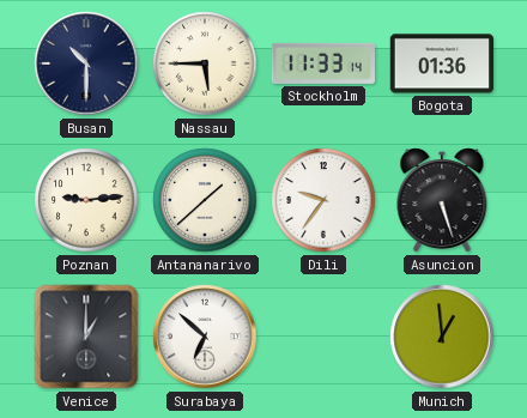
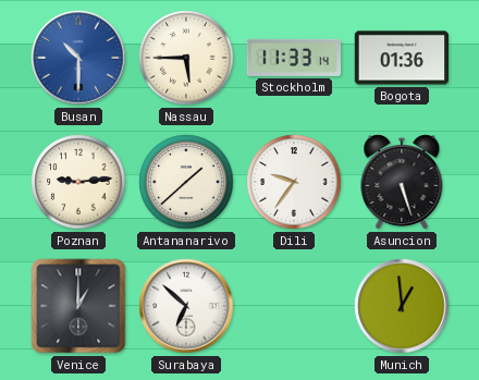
Busan dial: navy -> blue (78, 58)
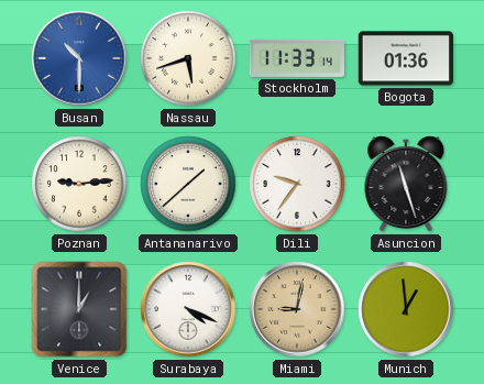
Nassau: 5:45 -> 5:42 (188, 58)
Asuncion: 5:27 -> 11:27 (406, 185)
Surabaya: 6:52 -> 4:19 (188, 309)
Miami: none -> 9:02 (297, 309)
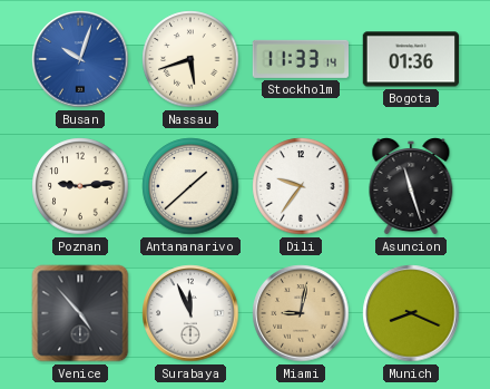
Busan: 10:30 -> 10:03 (80, 59)
Venice: 1:00 -> 4:53 (80, 313)
Surabaya: 4:19 -> 11:56 (190, 313)
Munich: 12:59 -> 8:19 (411, 313)
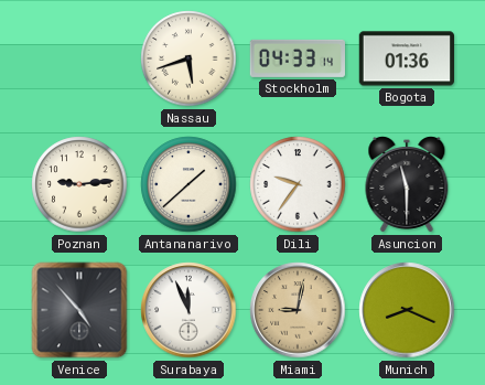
Busan: 10:03 -> none (80, 59)
Stockholm: 11:33 -> 04:33 (297, 58)
Asuncion: 11:27 -> 11:30 (407, 185)
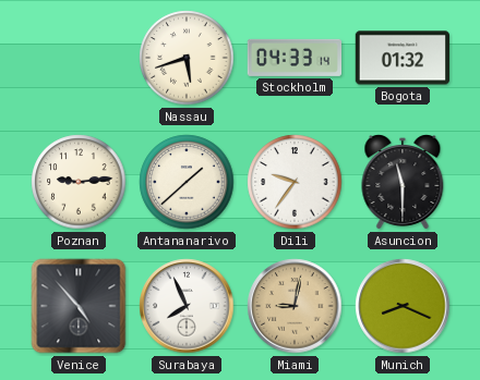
Bogota: 01:36 -> 01:32 (401, 58)
Surabaya: 11:56 -> 7:56 (187, 306)
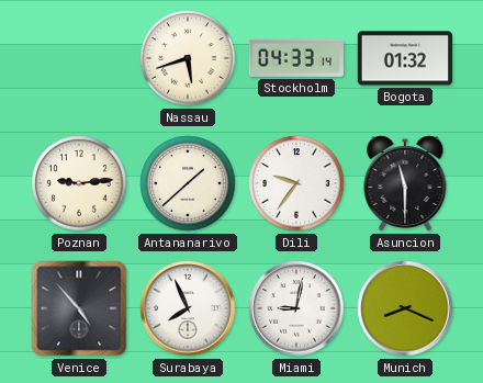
Miami dial: champagne -> white (296, 308)
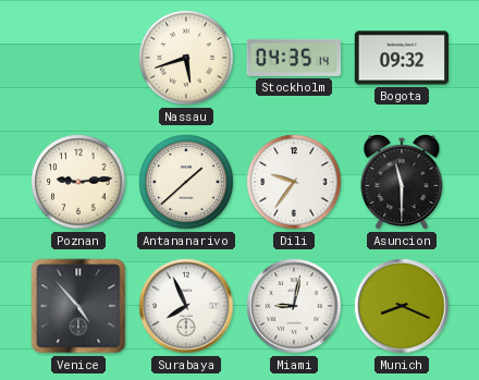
Stockholm: 04:33 -> 04:35 (293, 58)
Bogota: 01:32 -> 09:32 (401, 58)
